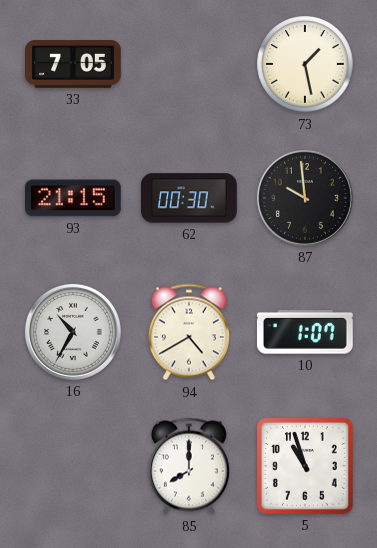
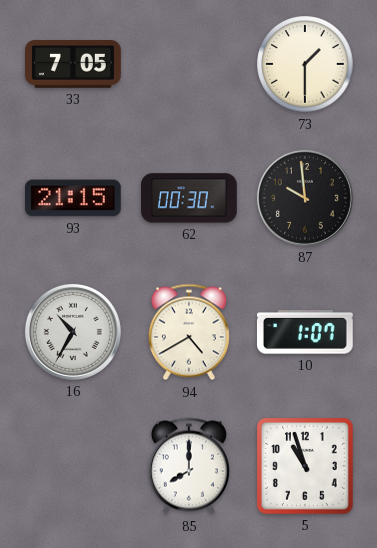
73: 1:28 -> 1:30 (305, 64)
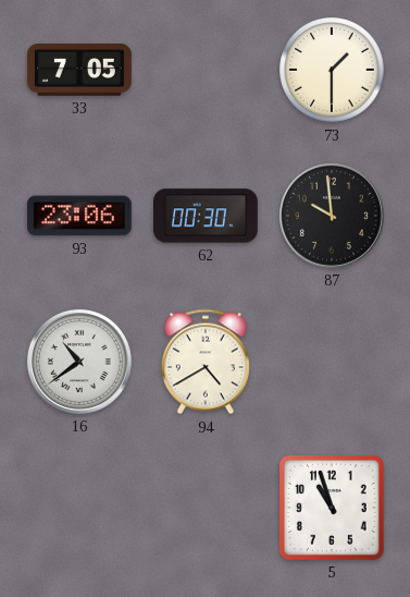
93: 21:15 -> 23:06 (79, 216)
16: 10:35 -> 10:39 (79, 362)
10: 1:07 -> none (305, 332)
85: 8:00 -> none (189, 466)
